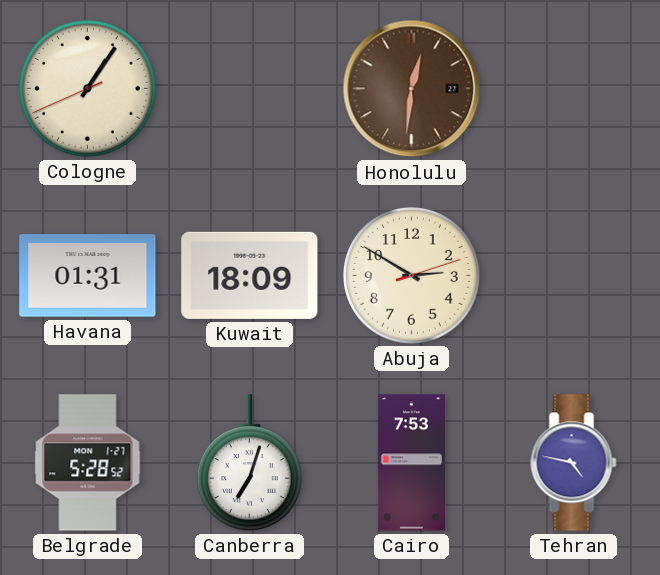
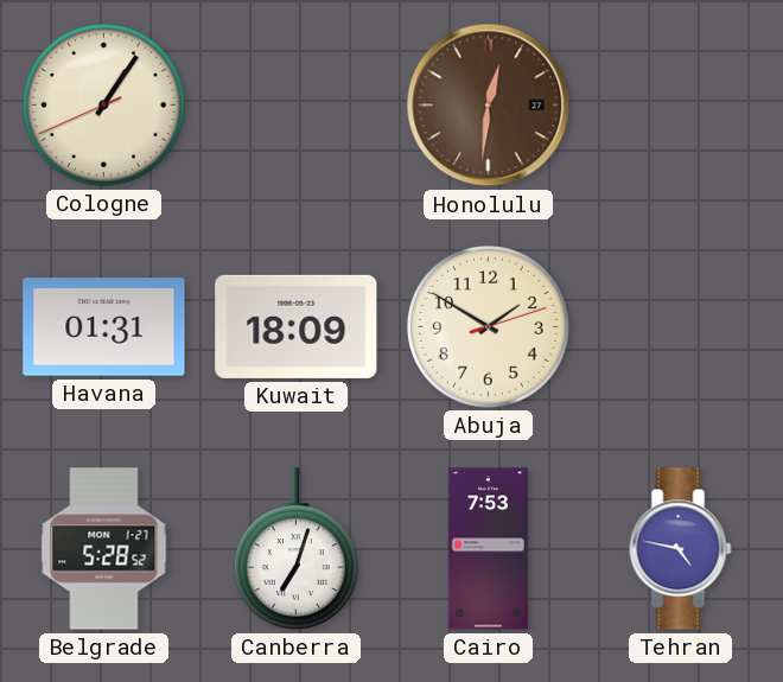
Abuja: 2:50 -> 1:50 (489, 327)
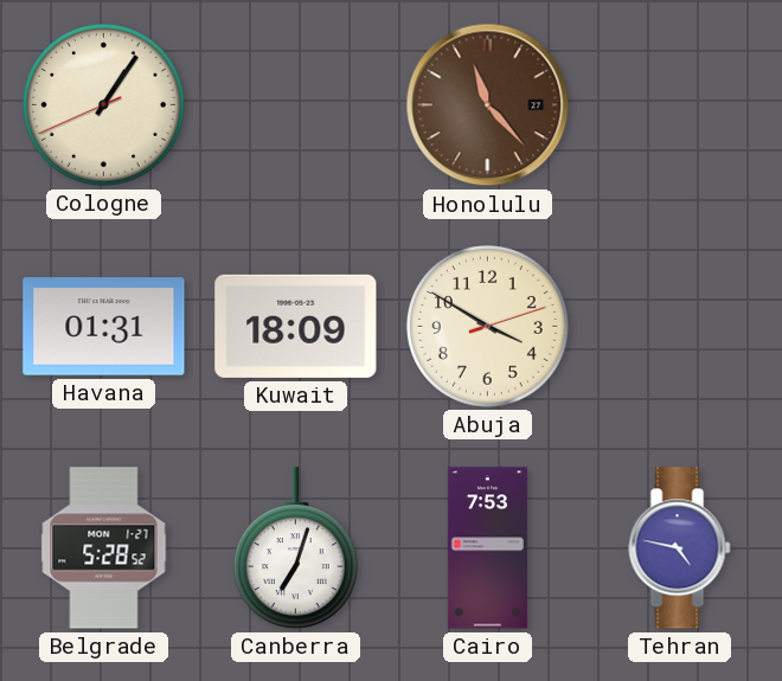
Honolulu: 12:31 -> 11:23 (488, 105)
Abuja: 1:50 -> 3:50 (488, 327)
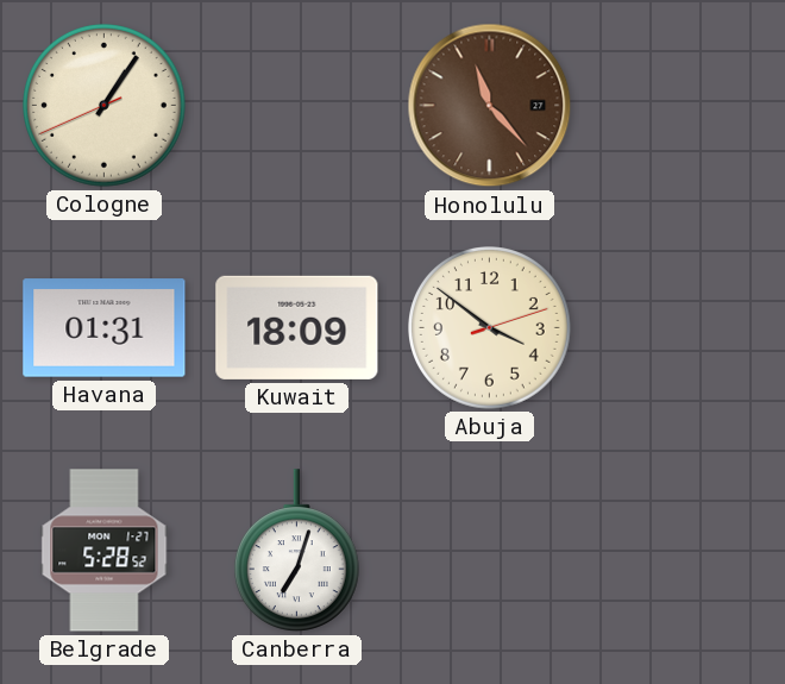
Abuja: 3:50 -> 3:51 (490, 328)
Cairo: 7:53 -> none (487, 548)
Tehran: 4:47 -> none (680, 548)
